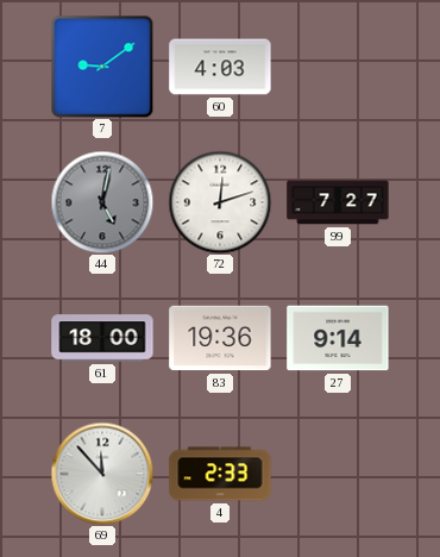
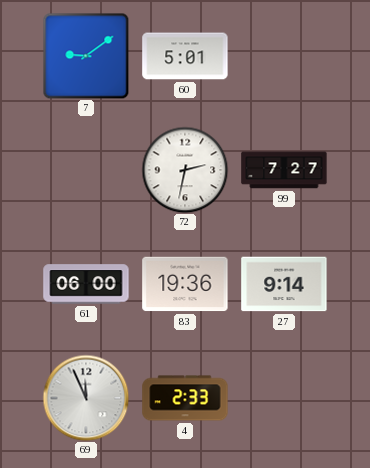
60: 4:03 -> 5:01 (185, 56)
44: 5:02 -> none (102, 202)
72: 12:12 -> 2:32 (185, 170)
61: 18:00 -> 06:00 (86, 284)
69: 11:53 -> 11:56 (86, 398)
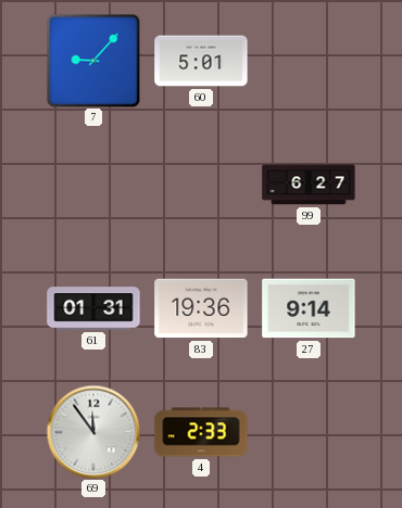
7: 9:09 -> 9:07 (93, 61)
72: 2:32 -> none (185, 170)
99: 7:27 -> 6:27 (309, 185)
61: 06:00 -> 01:31 (93, 308)
69: 11:56 -> 11:54 (93, 432)
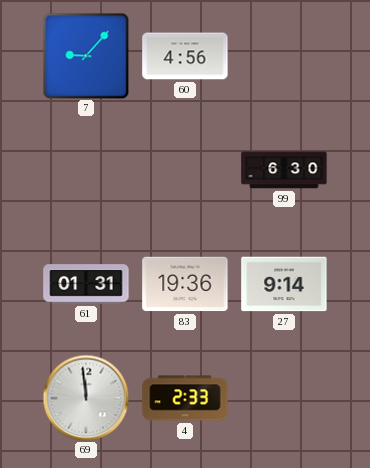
60: 5:01 -> 4:56 (185, 56)
99: 6:27 -> 6:30 (284, 170)
69: 11:54 -> 11:59 (86, 398)
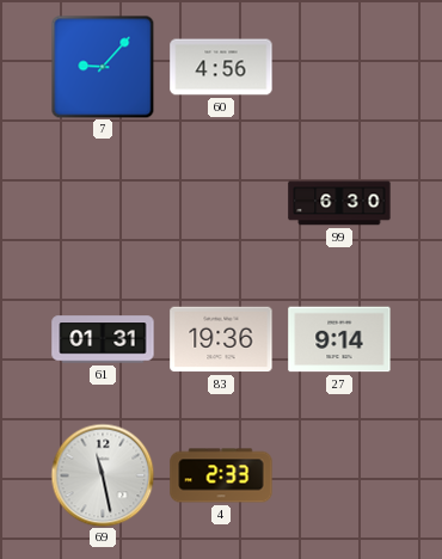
69: 11:59 -> 11:28 (103, 475)
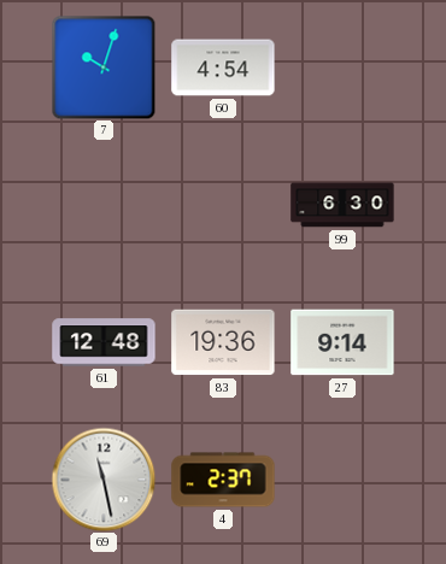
7: 9:07 -> 10:03 (104, 67)
60: 4:56 -> 4:54 (223, 67)
61: 01:31 -> 12:48 (104, 342)
4: 2:33 -> 2:37 (223, 480)
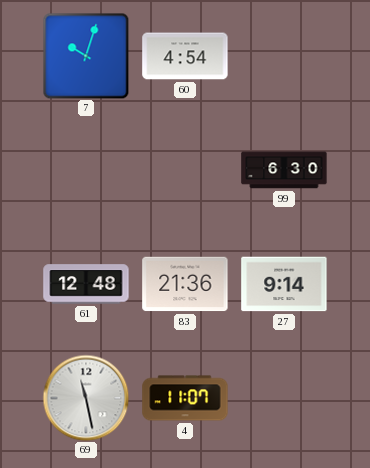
83: 19:36 -> 21:36 (185, 284)
4: 2:37 -> 11:07 (185, 398)
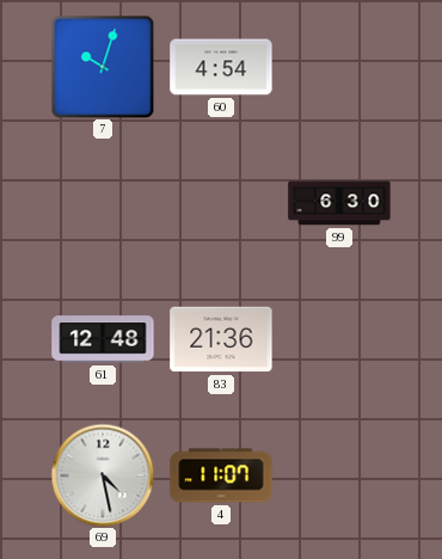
27: 9:14 -> none (284, 284)
69: 11:28 -> 4:28 (103, 475)
